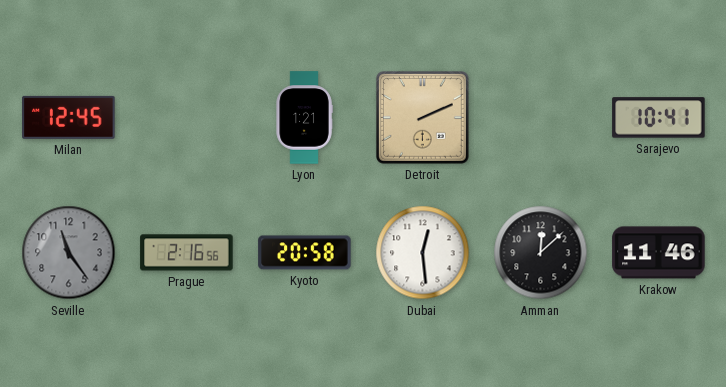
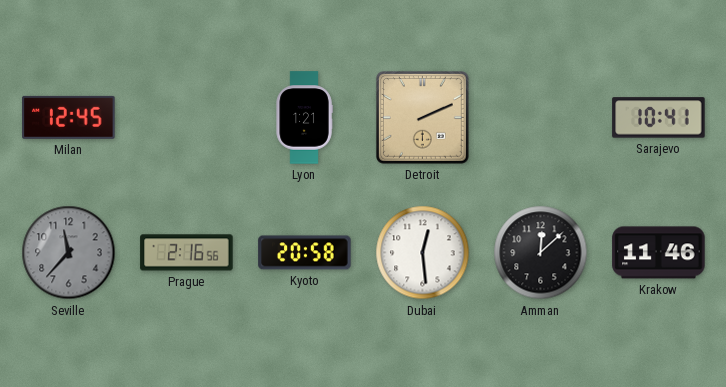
Seville: 11:24 -> 11:37 (69, 253)
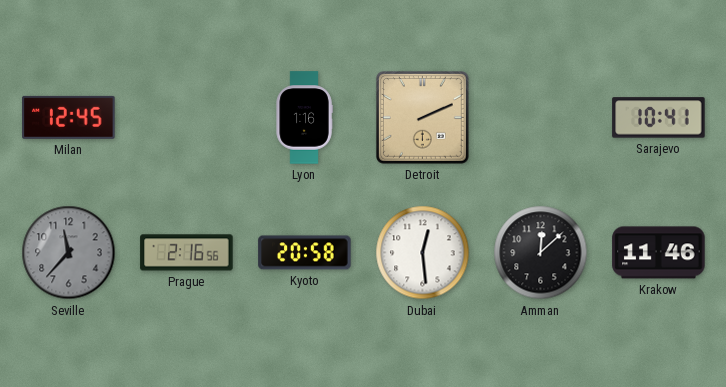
Lyon: 1:21 -> 1:16 (304, 118)
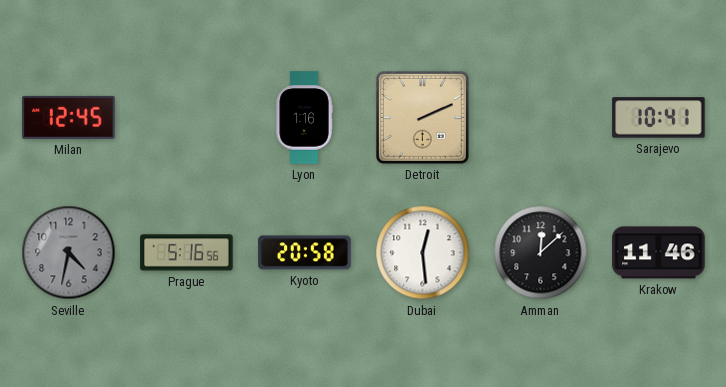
Seville: 11:37 -> 4:32 (69, 253)
Prague: 2:16 -> 5:16 (187, 253)
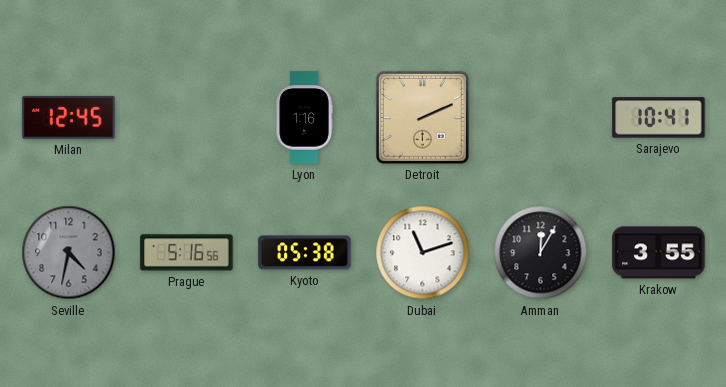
Kyoto: 20:58 -> 05:38 (305, 253)
Dubai: 12:29 -> 11:12 (423, 253)
Amman: 12:08 -> 12:05 (541, 253)
Krakow: 11:46 -> 3:55 (659, 253)
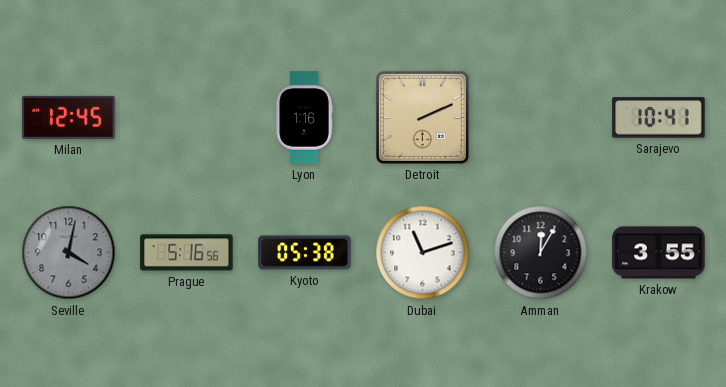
Seville: 4:32 -> 4:02 (69, 253)
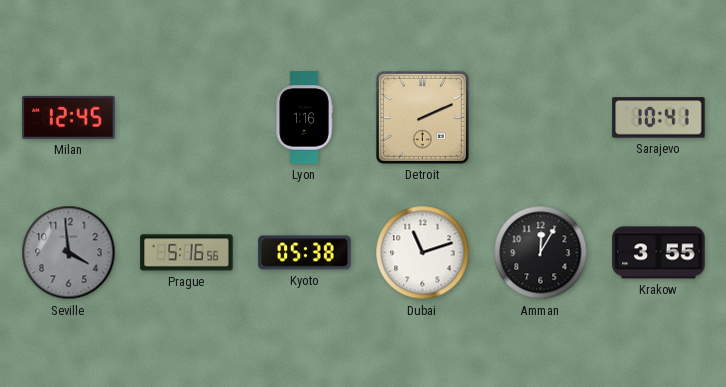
Seville: 4:02 -> 3:59 (69, 253)
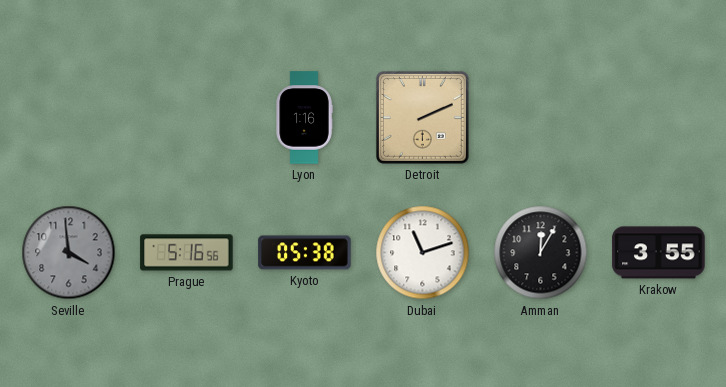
Milan: 12:45 -> none (69, 117)
Sarajevo: 10:41 -> none (659, 118)
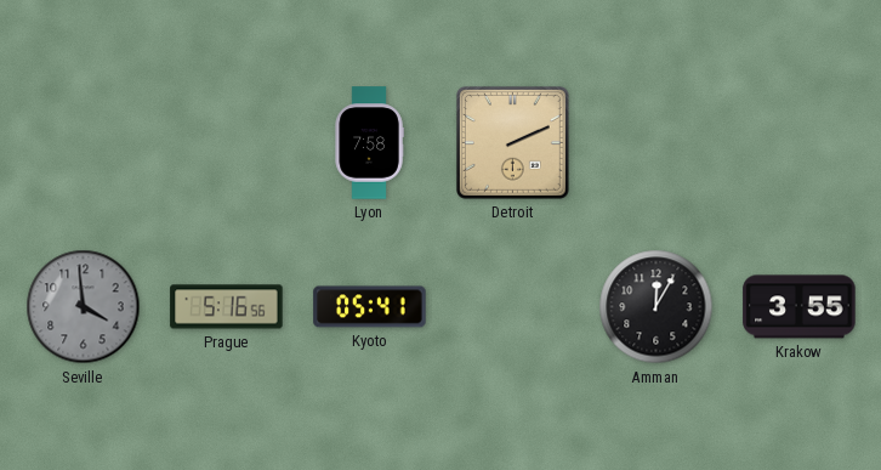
Lyon: 1:16 -> 7:58 (369, 143)
Kyoto: 05:38 -> 05:41 (370, 307)
Dubai: 11:12 -> none (423, 253)
